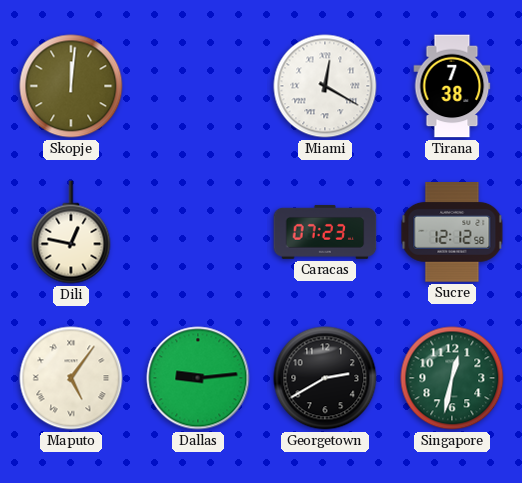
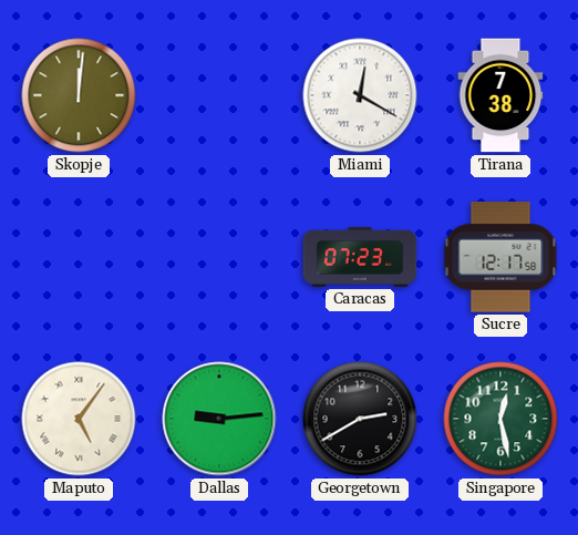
Dili: 12:47 -> none (71, 232)
Sucre: 12:12 -> 12:17 (500, 257)
Singapore: 12:32 -> 12:28 (500, 419)
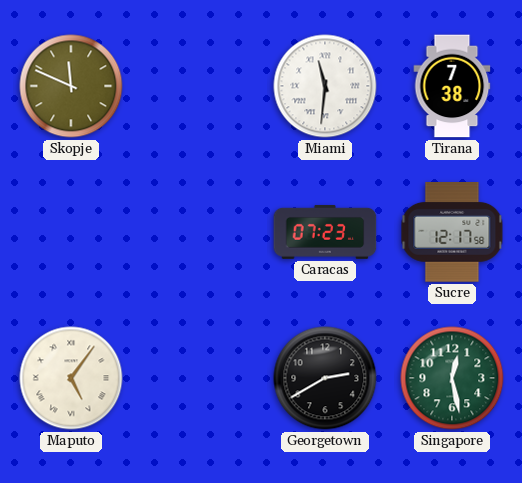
Skopje: 12:01 -> 11:49 (71, 86)
Miami: 12:20 -> 11:31 (325, 86)
Dallas: 9:14 -> none (219, 419)
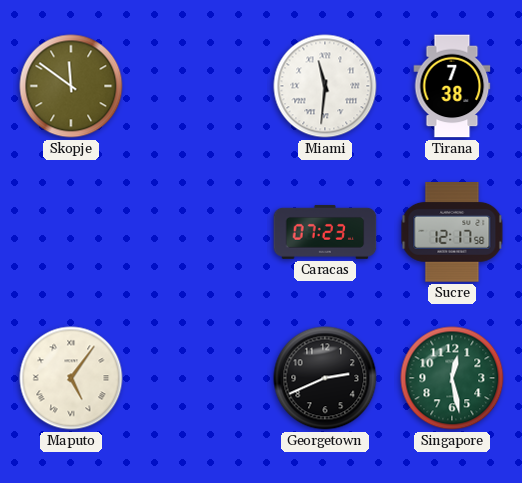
Skopje: 11:49 -> 11:51 (71, 86)
Georgetown: 2:40 -> 2:41 (325, 378)
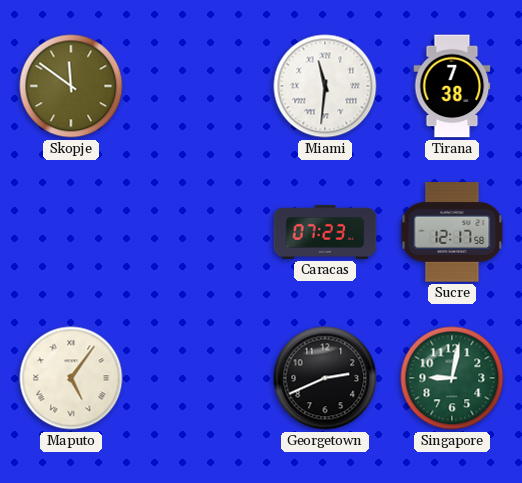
Singapore: 12:28 -> 9:02 (452, 378)
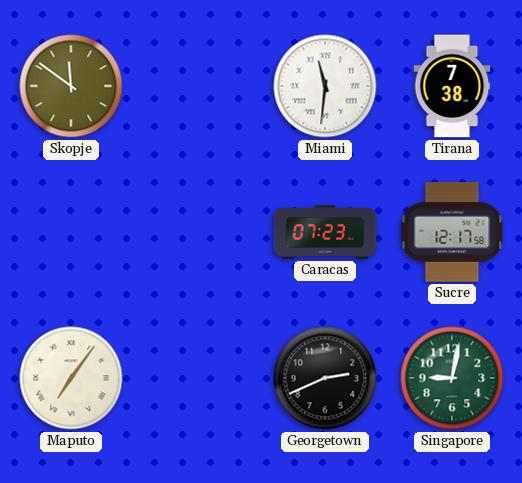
Maputo: 5:06 -> 7:06 (71, 378)
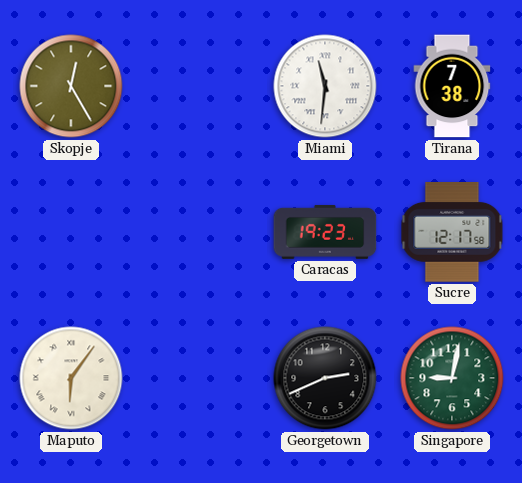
Skopje: 11:51 -> 12:25 (71, 86)
Caracas: 07:23 -> 19:23 (325, 232)
Maputo: 7:06 -> 6:06 (71, 378)
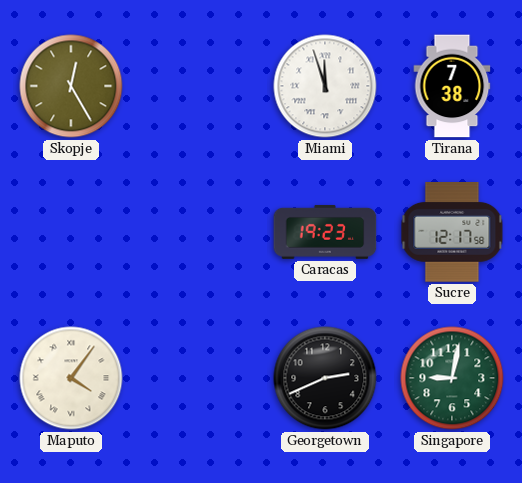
Miami: 11:31 -> 11:57 (325, 86)
Maputo: 6:06 -> 4:06 (71, 378)
